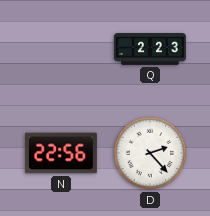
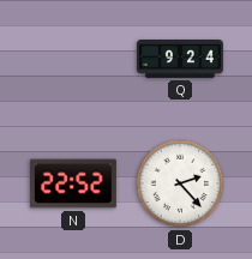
Q: 2:23 -> 9:24 (180, 60)
N: 22:56 -> 22:52 (73, 183)
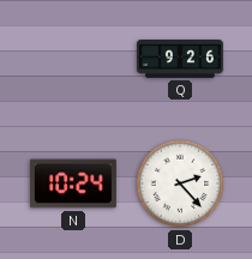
Q: 9:24 -> 9:26 (180, 60)
N: 22:52 -> 10:24 (73, 183)
